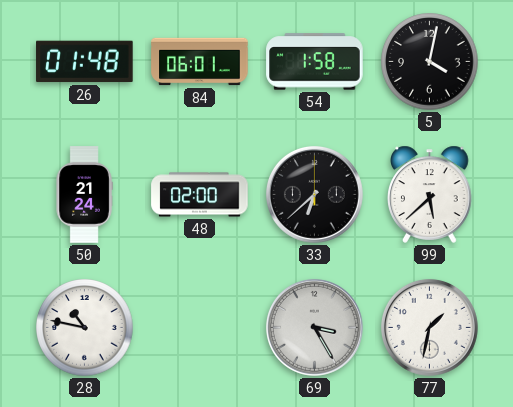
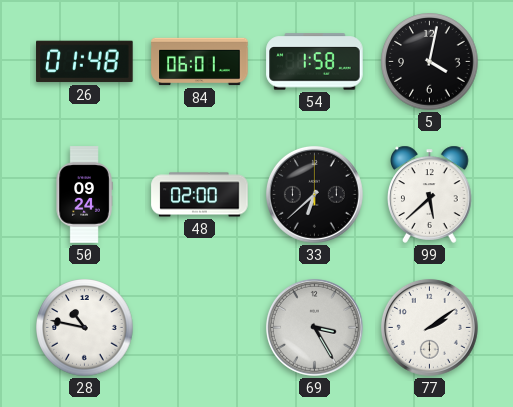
50: 21:24 -> 09:24 (84, 195)
77: 1:32 -> 2:09 (429, 327)
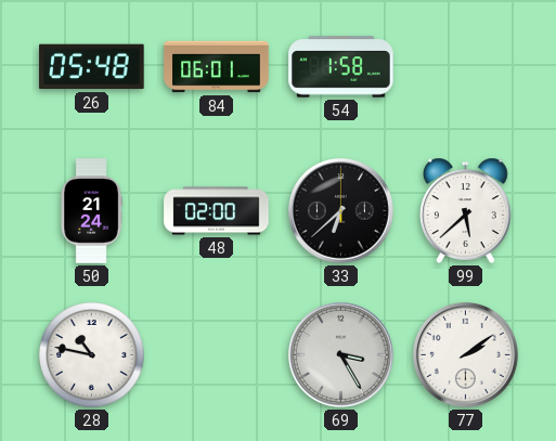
26: 01:48 -> 05:48 (92, 67)
5: 4:02 -> none (430, 62)
50: 09:24 -> 21:24 (91, 211)
